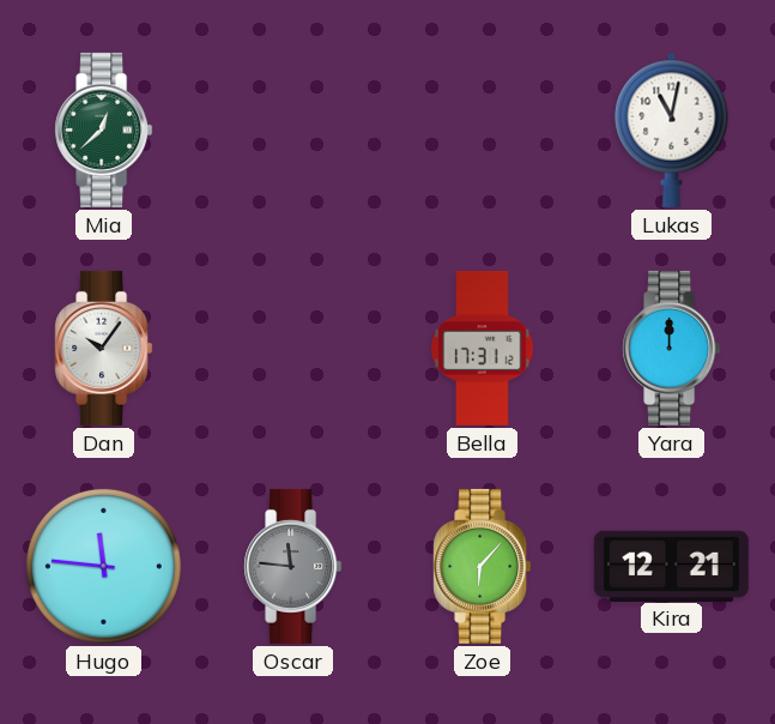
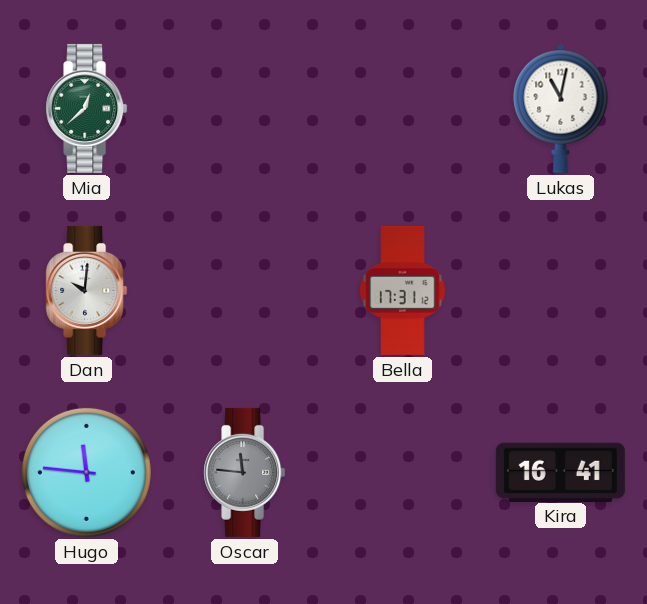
Dan: 10:06 -> 10:01 (87, 290)
Yara: 12:00 -> none (672, 348)
Zoe: 6:07 -> none (483, 566)
Kira: 12:21 -> 16:41 (560, 472)
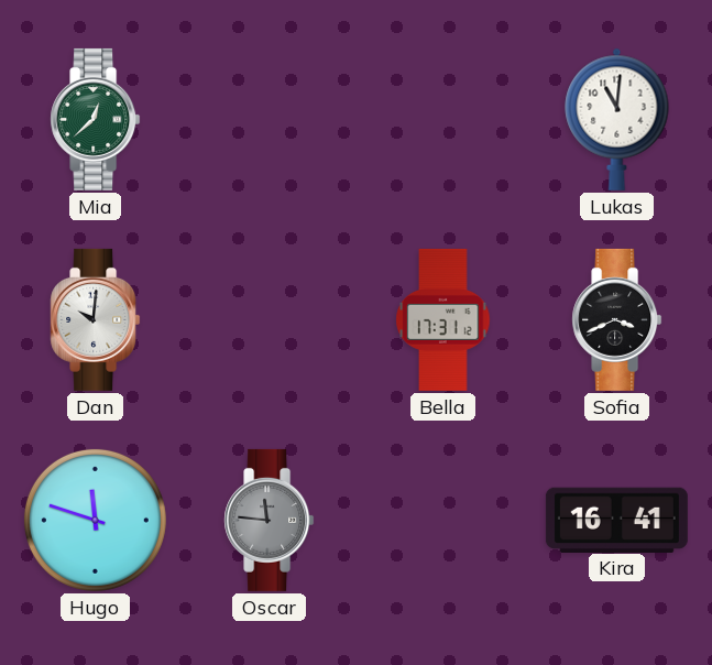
Lukas: 11:02 -> 11:01 (617, 119)
Sofia: none -> 3:41 (617, 319)
Hugo: 11:46 -> 11:48 (95, 520)
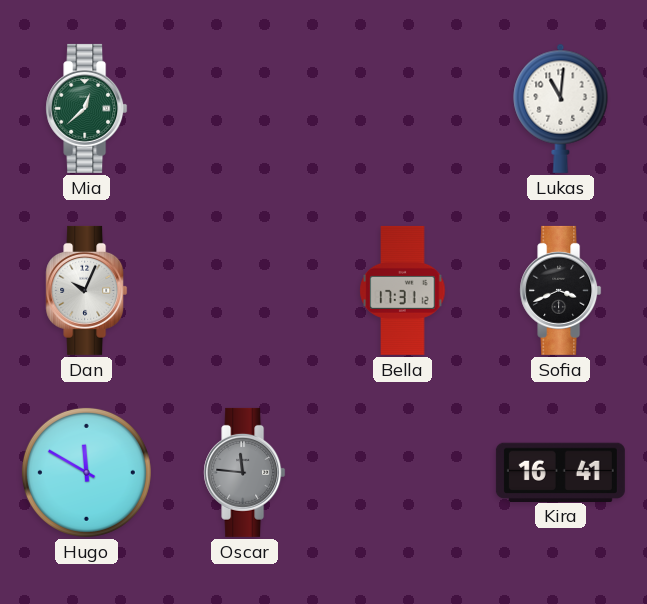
Dan: 10:01 -> 10:04 (87, 290)
Hugo: 11:48 -> 11:50 (86, 472)
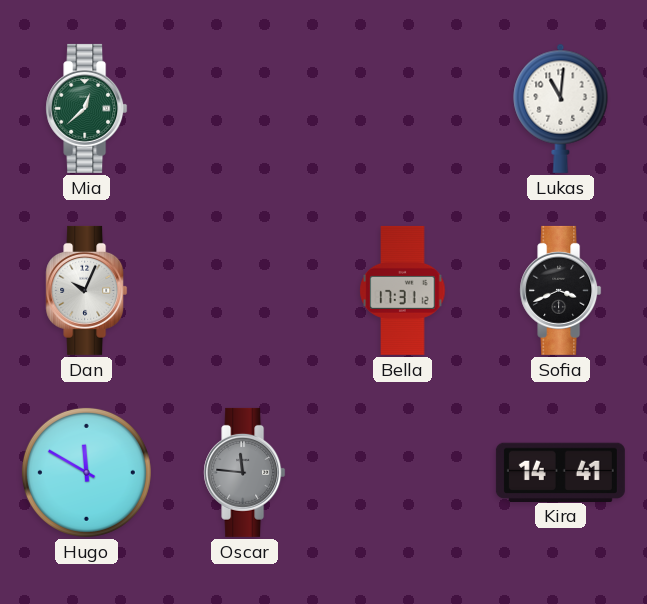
Kira: 16:41 -> 14:41 (560, 472)
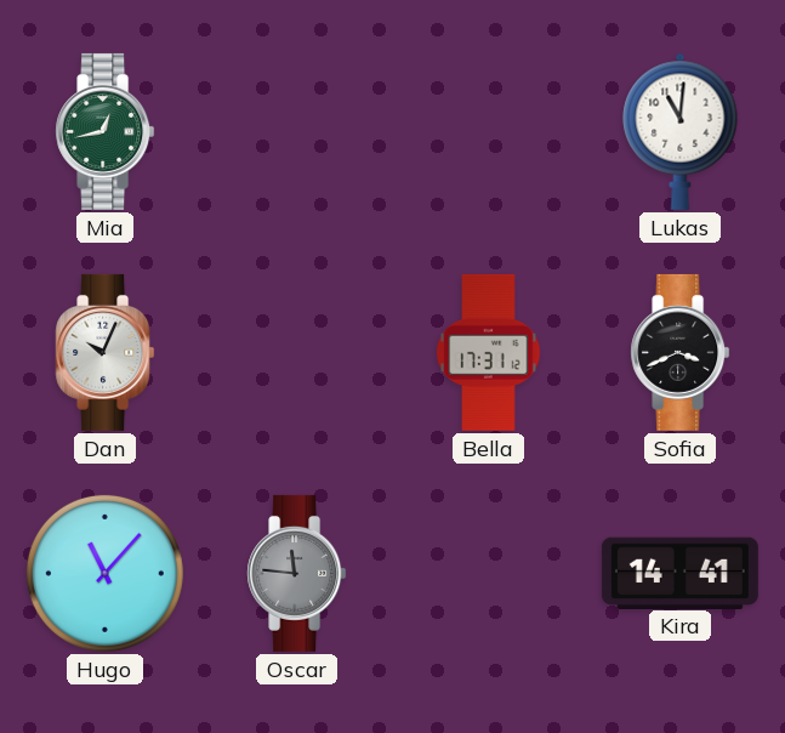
Mia: 12:38 -> 12:43 (106, 131)
Hugo: 11:50 -> 11:07 (104, 573)
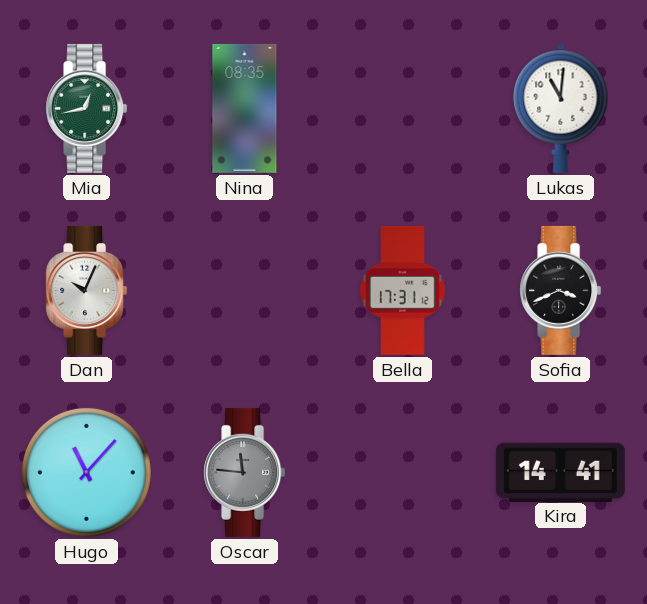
Nina: none -> 08:35 (245, 108)
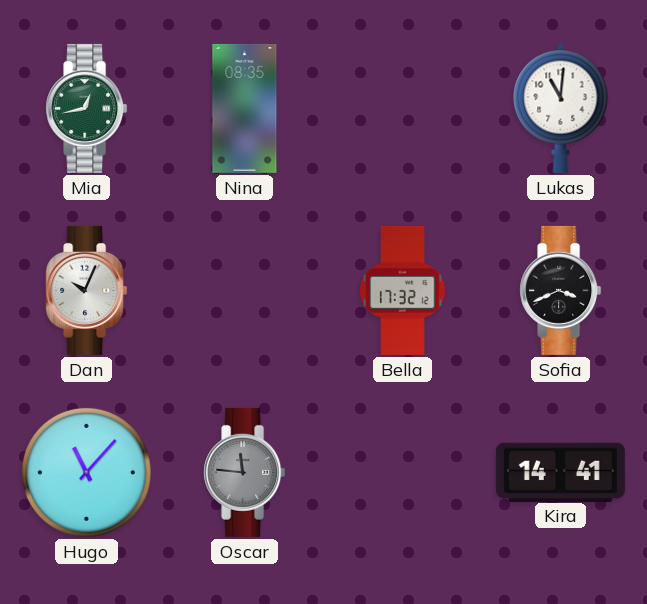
Bella: 17:31 -> 17:32 (403, 290)
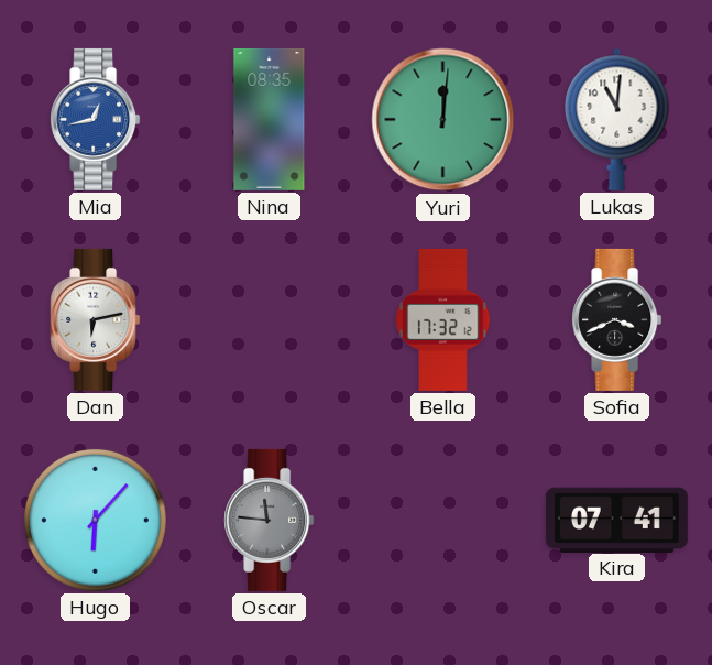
Mia dial: green -> blue (96, 119)
Yuri: none -> 12:01 (443, 120)
Dan: 10:04 -> 6:13 (96, 319)
Hugo: 11:07 -> 6:07 (95, 520)
Kira: 14:41 -> 07:41 (616, 520)
